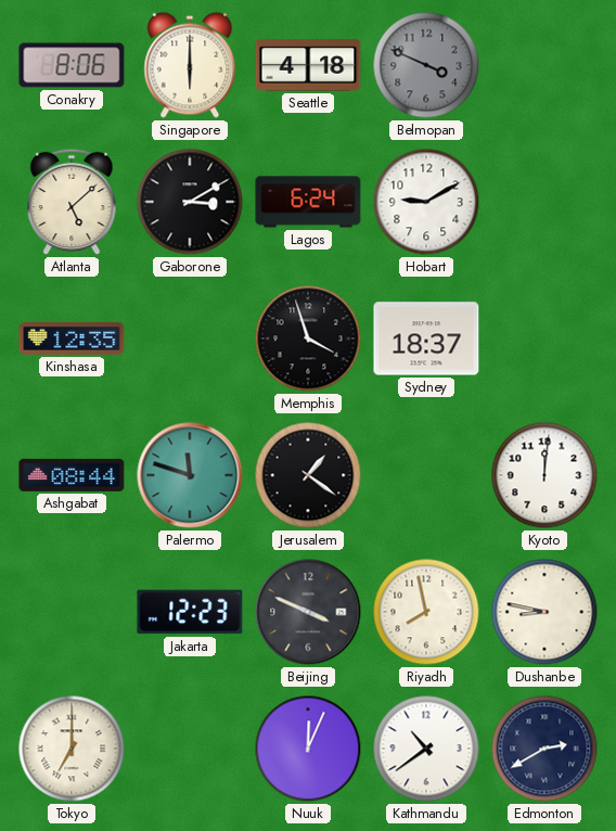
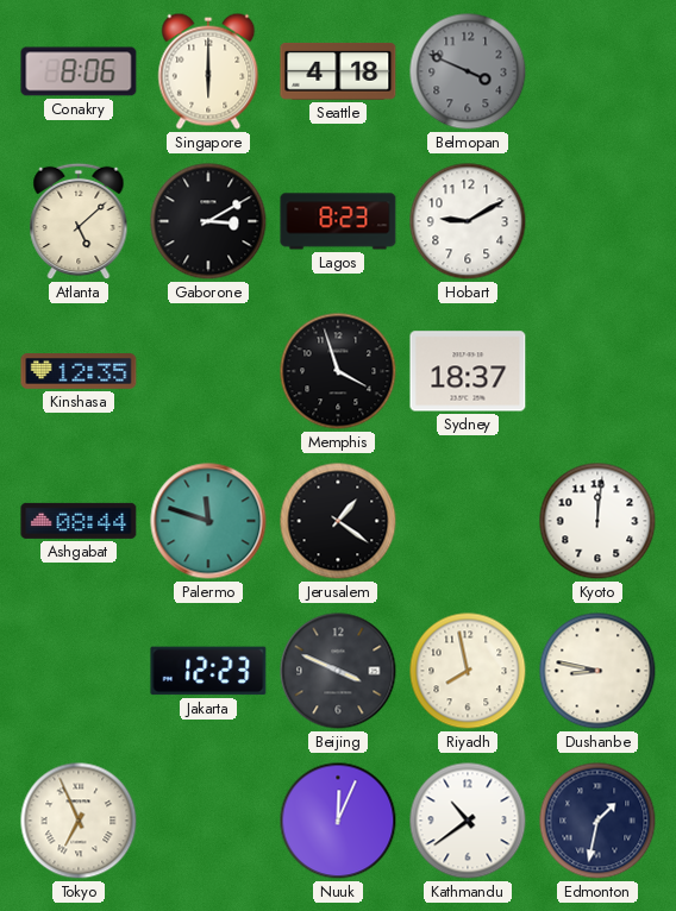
Lagos: 6:24 -> 8:23 (338, 221)
Tokyo: 7:00 -> 6:56 (79, 821)
Edmonton: 2:40 -> 1:32 (597, 821)
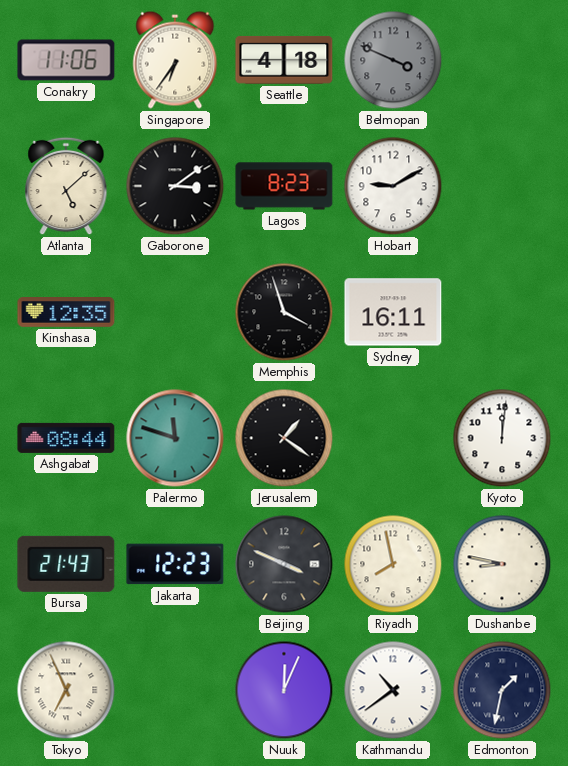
Conakry: 8:06 -> 11:06 (66, 60)
Singapore: 6:00 -> 6:36 (175, 60)
Gaborone: 3:10 -> 3:09 (175, 186)
Sydney: 18:37 -> 16:11 (393, 312)
Bursa: none -> 21:43 (66, 564)
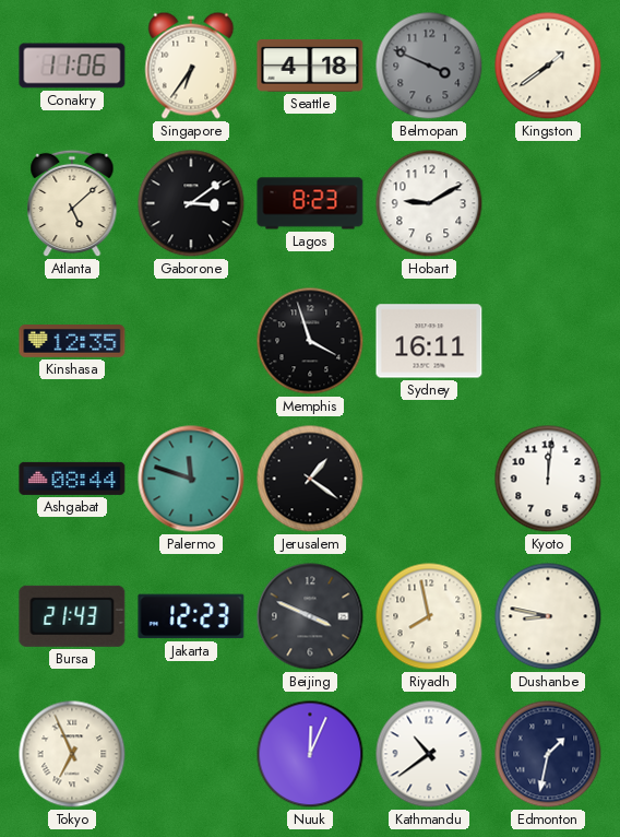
Kingston: none -> 1:39 (548, 66)
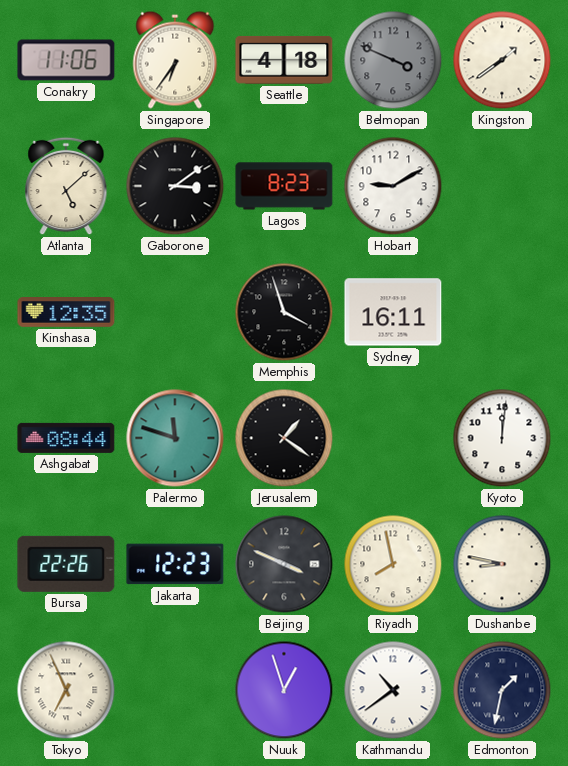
Bursa: 21:43 -> 22:26 (66, 564)
Nuuk: 12:04 -> 12:57 (284, 690)
